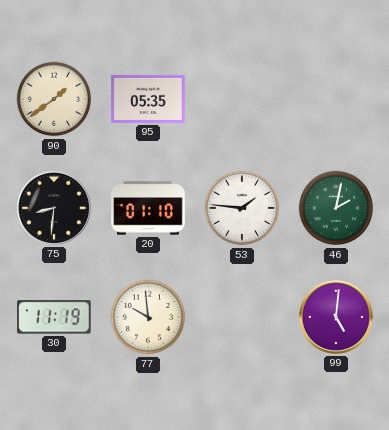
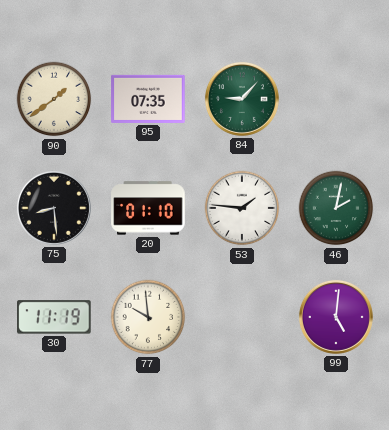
95: 05:35 -> 07:35 (148, 99)
84: none -> 9:07 (242, 99)
75: 8:31 -> 8:29 (54, 208)
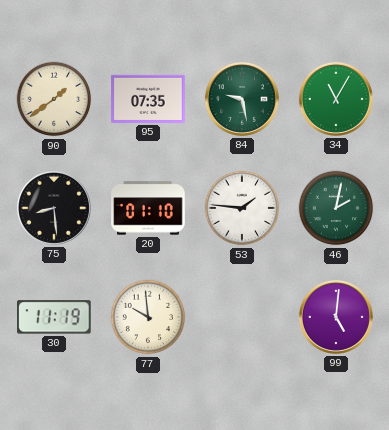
84: 9:07 -> 9:28 (242, 99)
34: none -> 11:05 (336, 99)
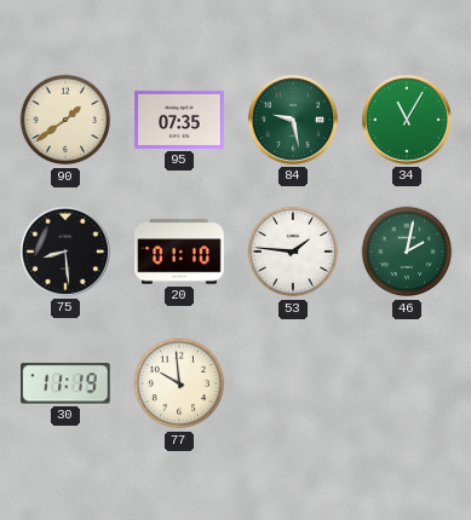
99: 5:01 -> none (336, 317)
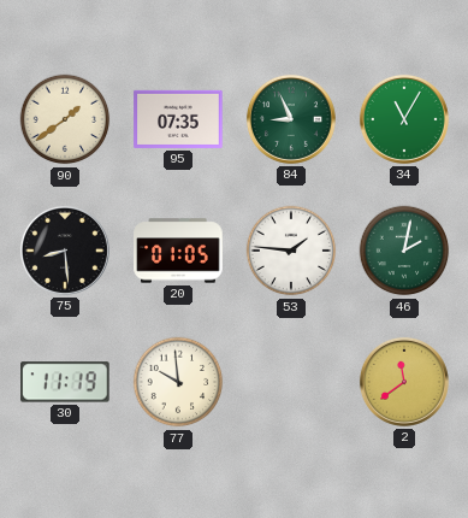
84: 9:28 -> 8:56 (291, 119)
20: 01:10 -> 01:05 (178, 251)
2: none -> 11:39 (404, 382)
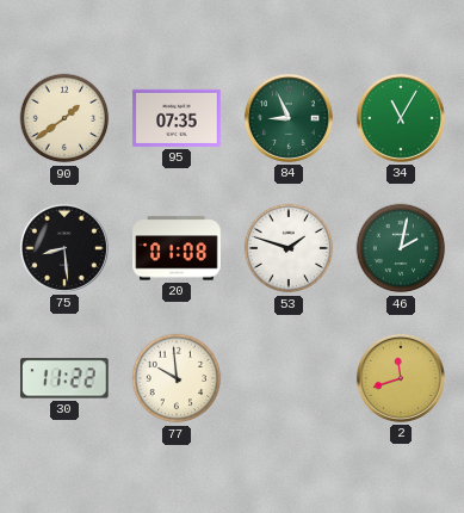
20: 01:05 -> 01:08 (177, 248)
53: 1:46 -> 1:48 (289, 248)
30: 11:19 -> 11:22 (64, 378)
2: 11:39 -> 11:42 (401, 378)
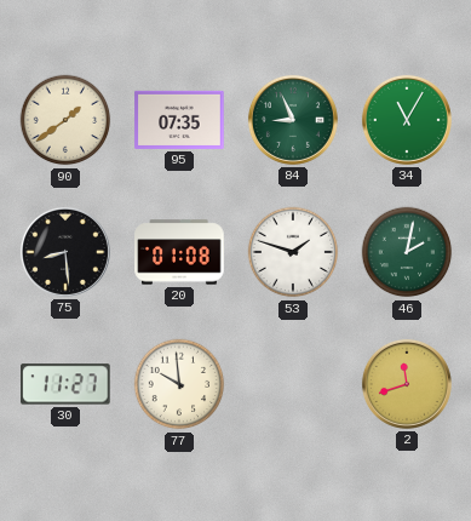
30: 11:22 -> 11:27 (65, 384)
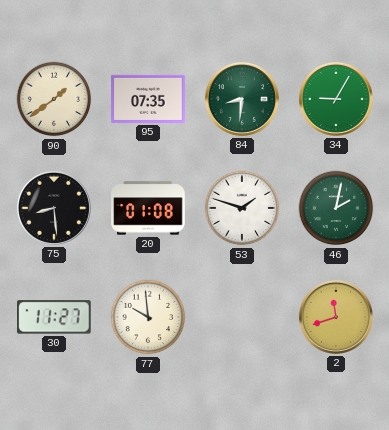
84: 8:56 -> 8:31 (242, 99)
34: 11:05 -> 9:05 (336, 99)
